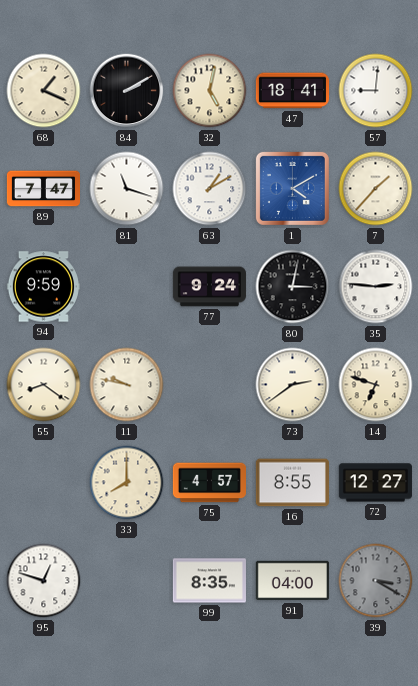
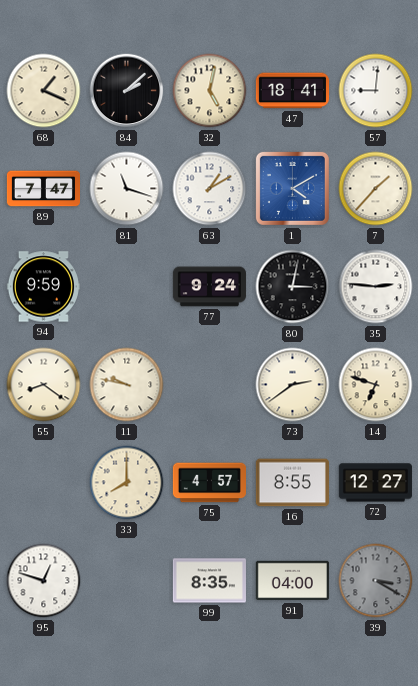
84: 2:10 -> 2:08 (127, 91)
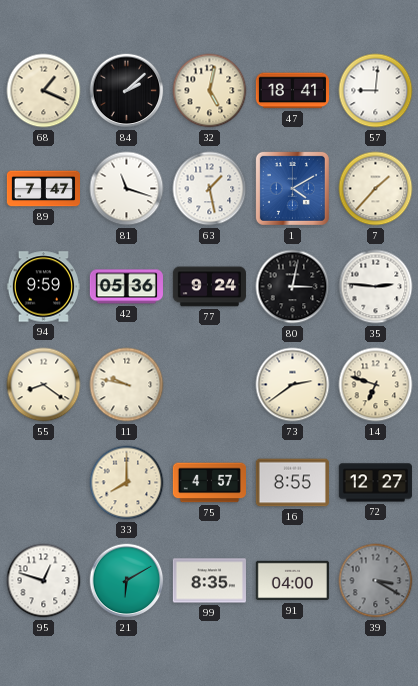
63: 1:10 -> 1:28 (210, 189)
42: none -> 05:36 (126, 287)
21: none -> 6:10 (127, 581)
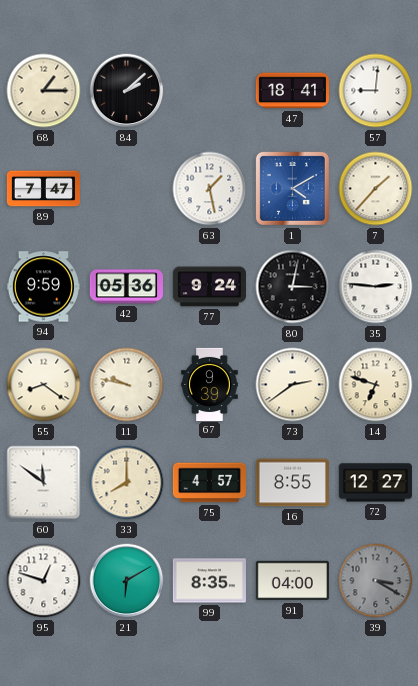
68: 1:19 -> 1:15 (44, 91)
32: 5:02 -> none (210, 91)
81: 11:18 -> none (127, 189)
67: none -> 9:39 (210, 384)
60: none -> 11:51 (44, 483)
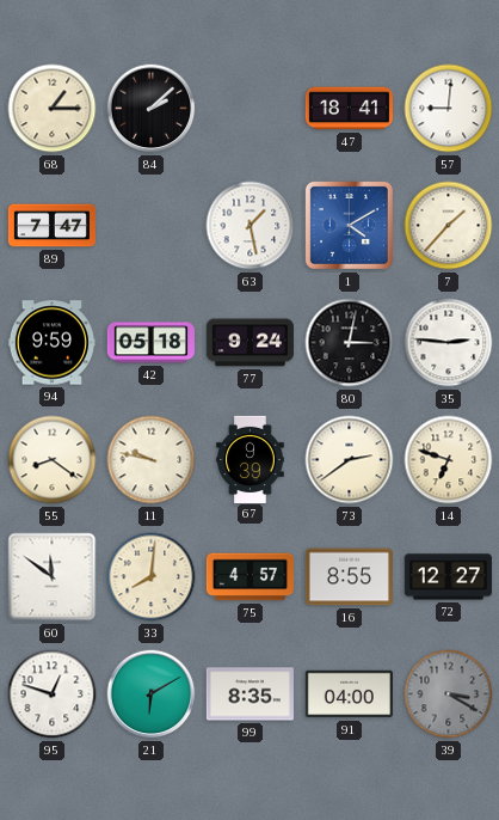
42: 05:36 -> 05:18 (150, 343)
33: 8:00 -> 8:01 (152, 577)
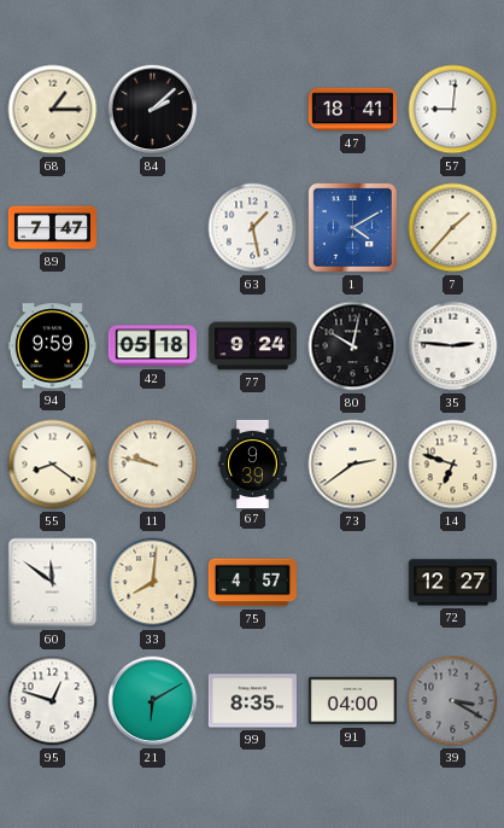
80: 3:02 -> 10:02 (353, 346)
16: 8:55 -> none (349, 577)
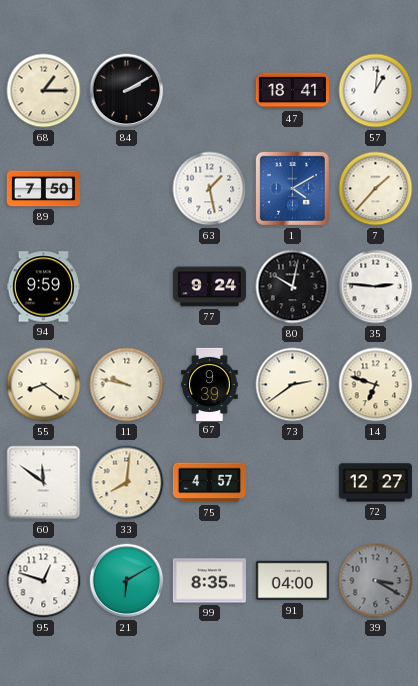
84: 2:08 -> 2:10 (127, 91)
57: 9:01 -> 1:01 (376, 91)
89: 7:47 -> 7:50 (43, 189)
42: 05:18 -> none (152, 346)
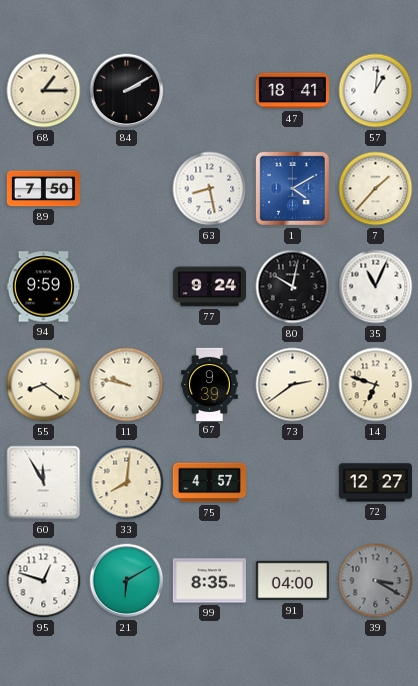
63: 1:28 -> 8:28 (210, 189)
35: 2:46 -> 11:04 (376, 287)
60: 11:51 -> 11:55 (44, 483)
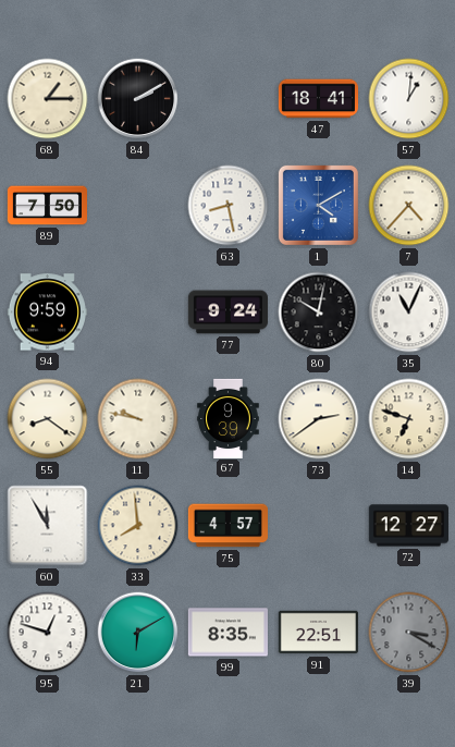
7: 1:37 -> 4:37 (409, 206)
33: 8:01 -> 7:59 (138, 526)
91: 04:00 -> 22:51 (318, 633)
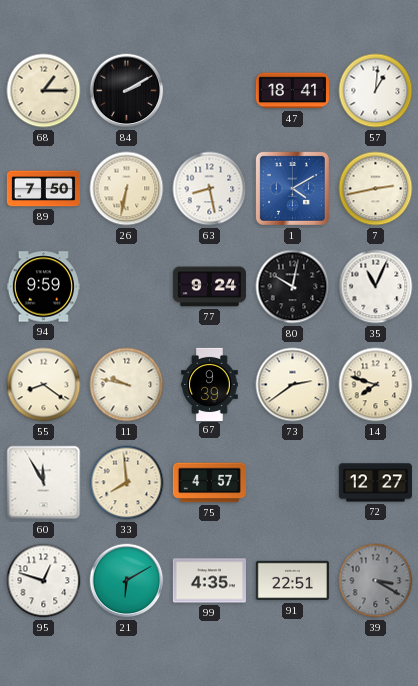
26: none -> 6:32 (127, 189)
7: 4:37 -> 2:43 (376, 189)
14: 6:48 -> 7:48 (376, 385)
99: 8:35 -> 4:35 (209, 581)
